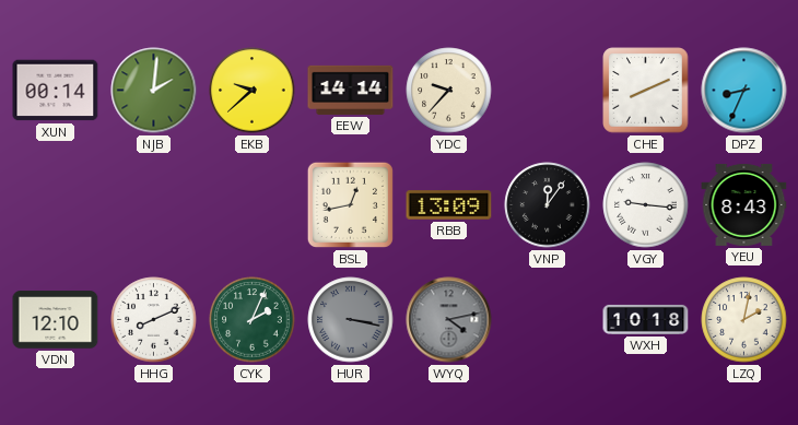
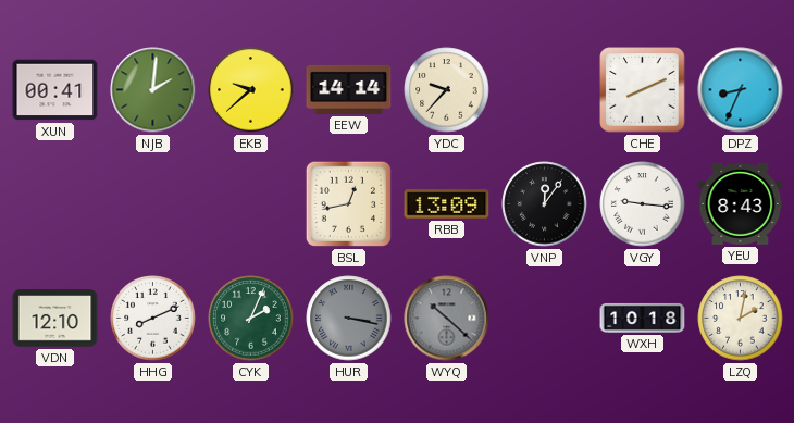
XUN: 00:14 -> 00:41 (55, 90)
WYQ: 4:13 -> 10:22 (447, 319)
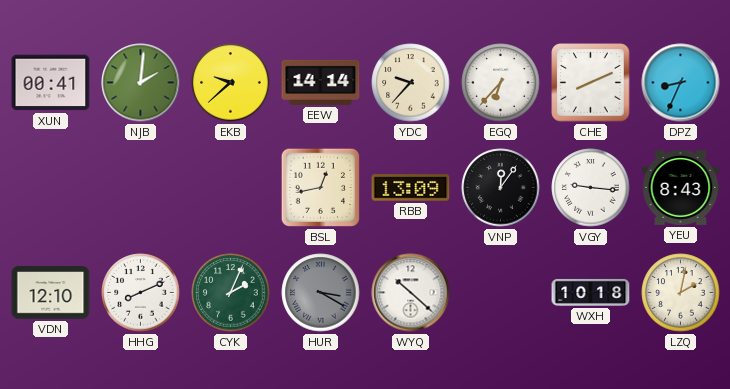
EGQ: none -> 6:37 (501, 83)
HUR: 3:17 -> 3:20 (321, 293)
WYQ dial: grey -> white (411, 293)
